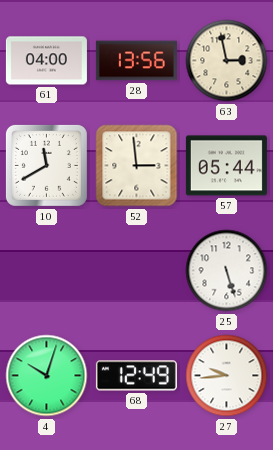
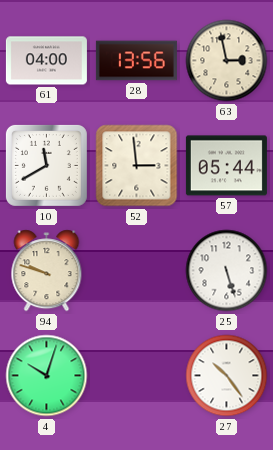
94: none -> 9:48 (47, 271)
68: 12:49 -> none (136, 376)
27: 9:44 -> 10:24 (227, 376)
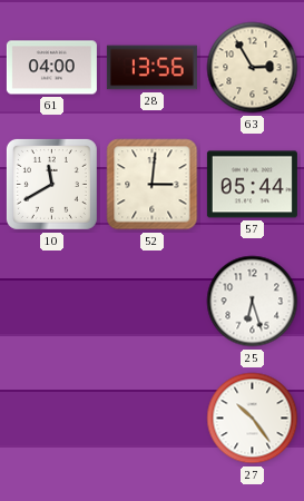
63: 2:58 -> 2:55 (253, 68)
52: 2:59 -> 3:01 (153, 185)
94: 9:48 -> none (47, 271)
25: 5:27 -> 6:27 (253, 302)
4: 10:03 -> none (47, 376)
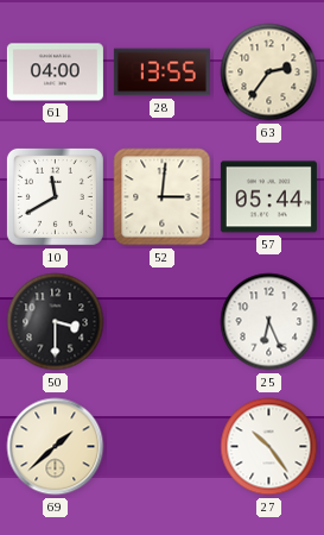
28: 13:56 -> 13:55 (161, 73)
63: 2:55 -> 2:36 (269, 73)
50: none -> 3:30 (56, 322)
25: 6:27 -> 6:26 (269, 322)
69: none -> 1:38 (56, 447)
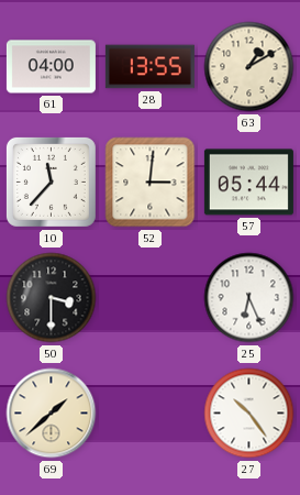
63: 2:36 -> 1:10 (249, 67)
10: 11:40 -> 11:37 (51, 182)
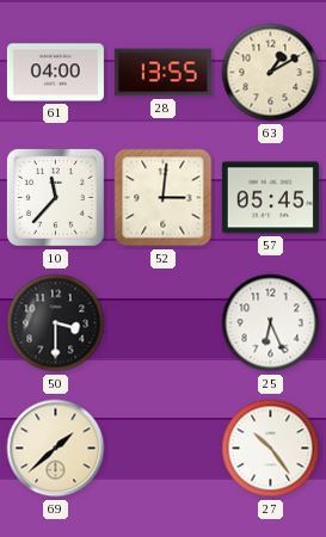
57: 05:44 -> 05:45 (270, 198)
